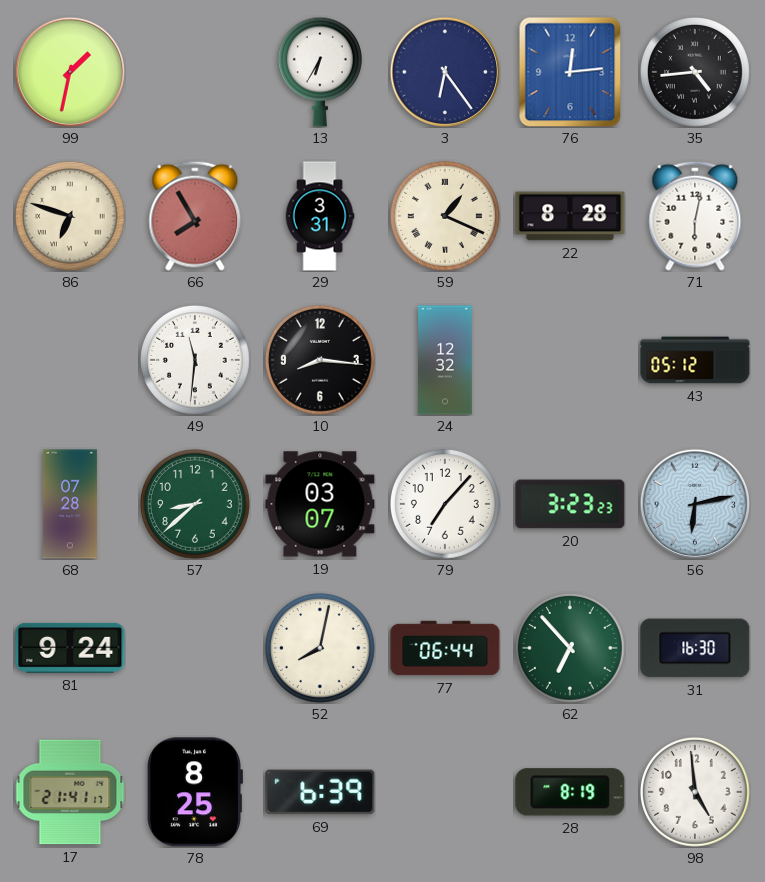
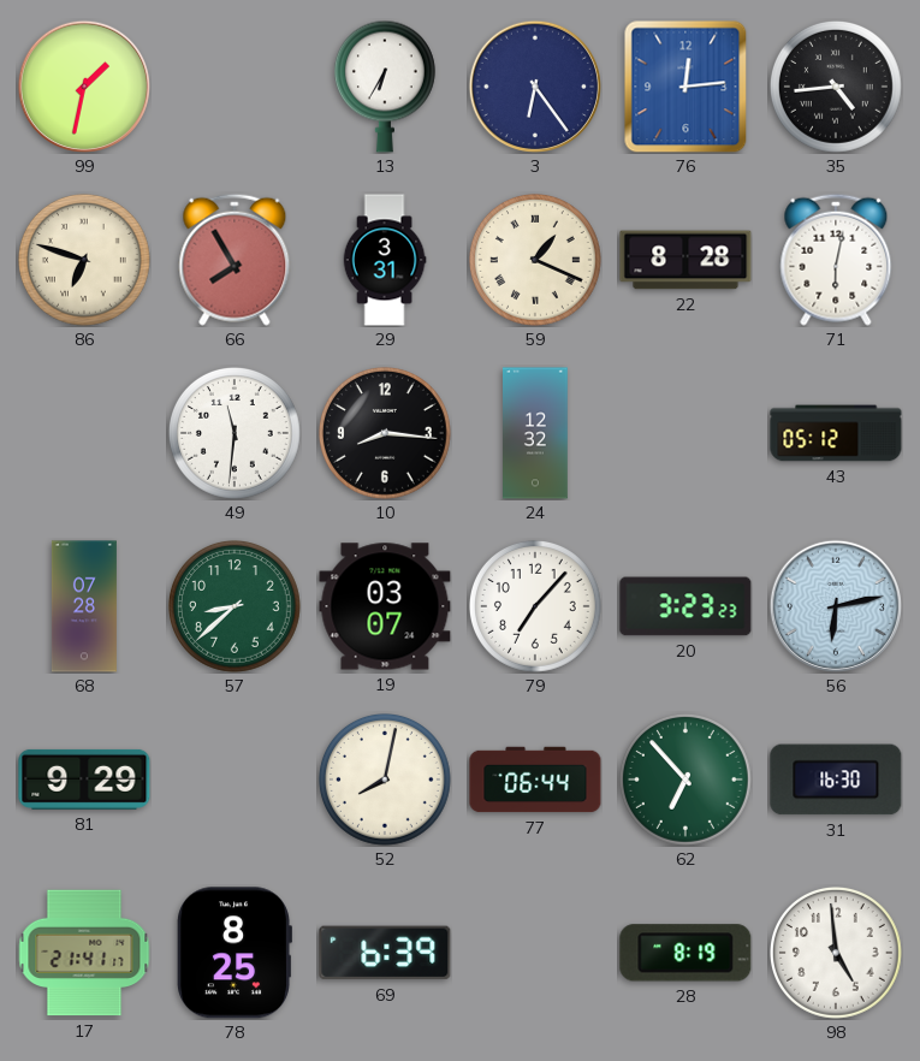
81: 9:24 -> 9:29 (84, 780)
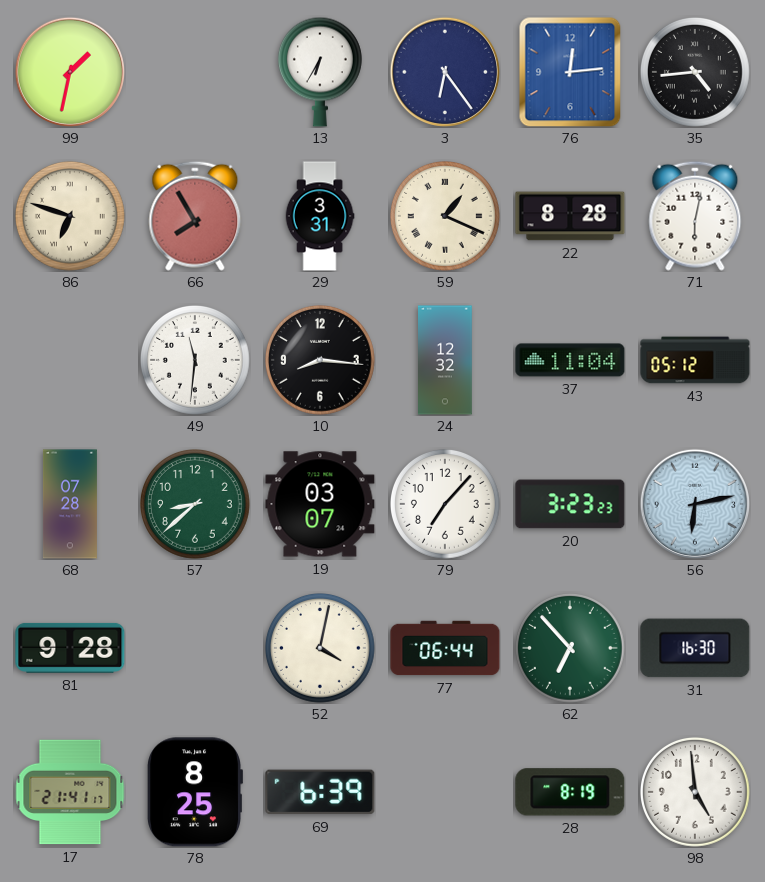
37: none -> 11:04 (570, 360)
81: 9:29 -> 9:28 (70, 648)
52: 8:02 -> 4:02 (321, 649)
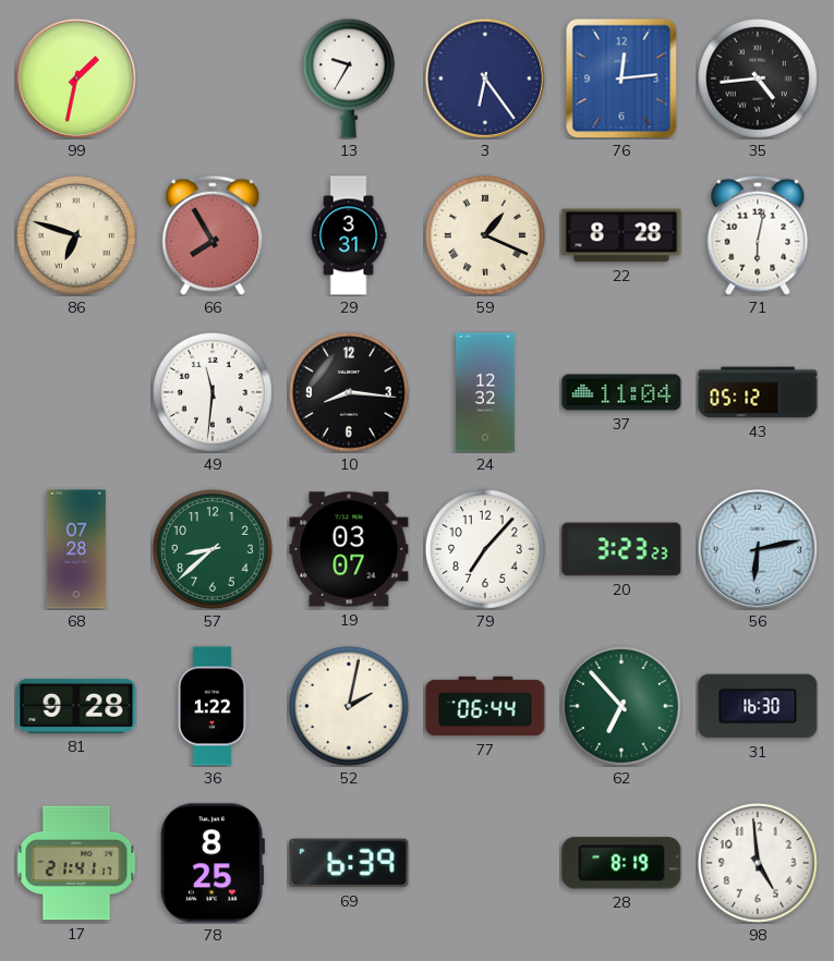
13: 6:35 -> 9:35 (349, 78)
36: none -> 1:22 (213, 706)
52: 4:02 -> 2:02 (350, 707)
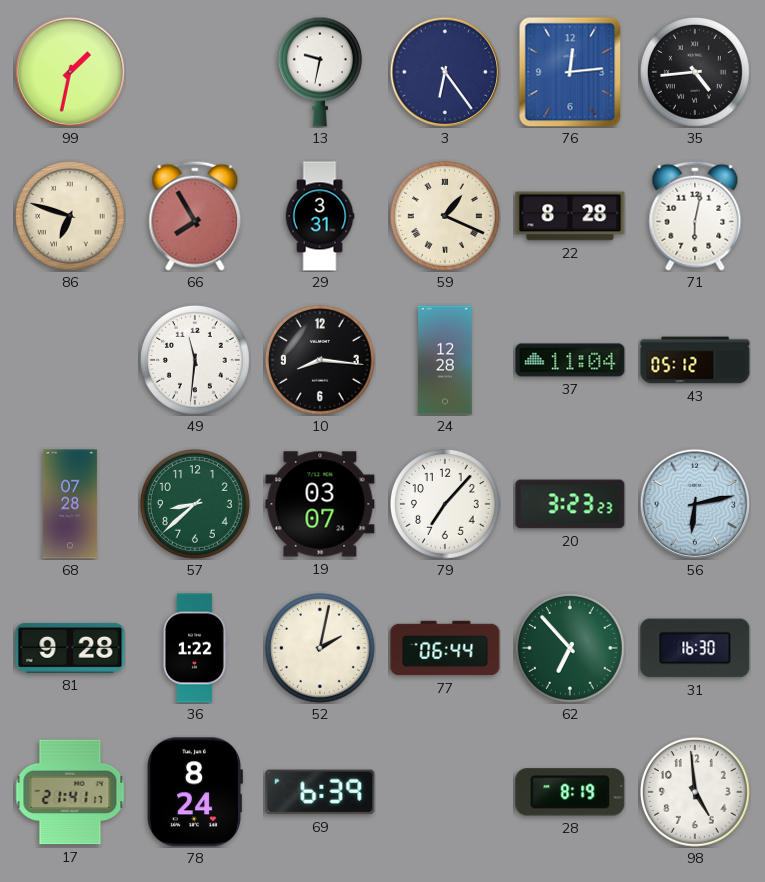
13: 9:35 -> 9:32 (320, 72)
24: 12:32 -> 12:28 (445, 360)
78: 8:25 -> 8:24 (195, 792)
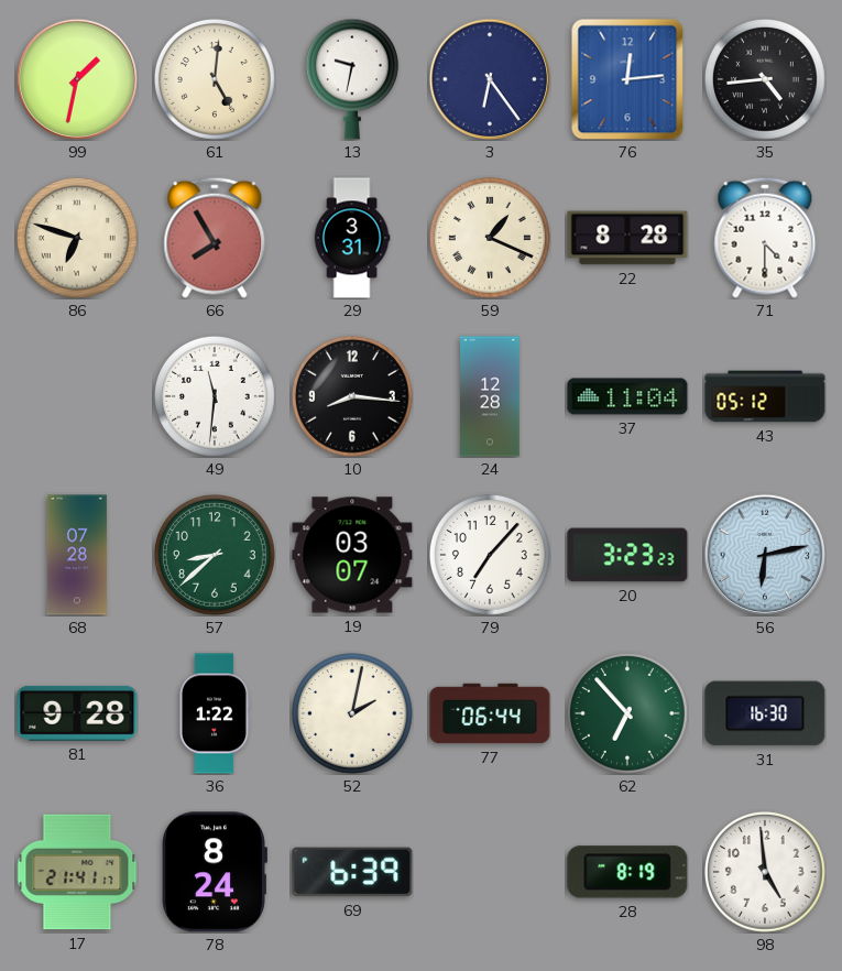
61: none -> 5:01 (216, 80)
71: 6:02 -> 4:30 (765, 238)
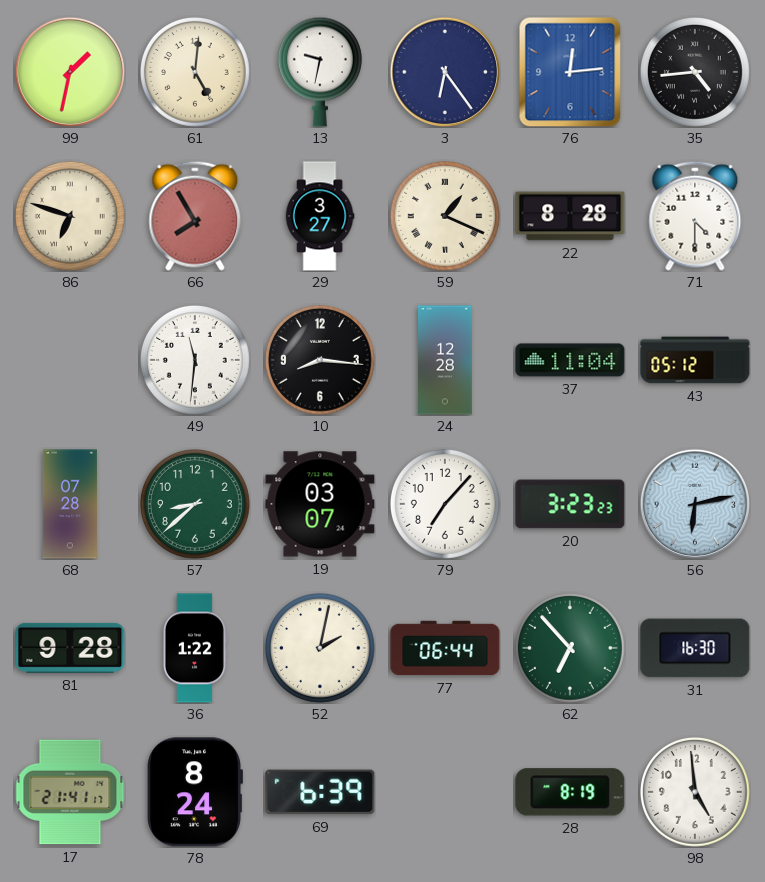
29: 3:31 -> 3:27 (320, 216)
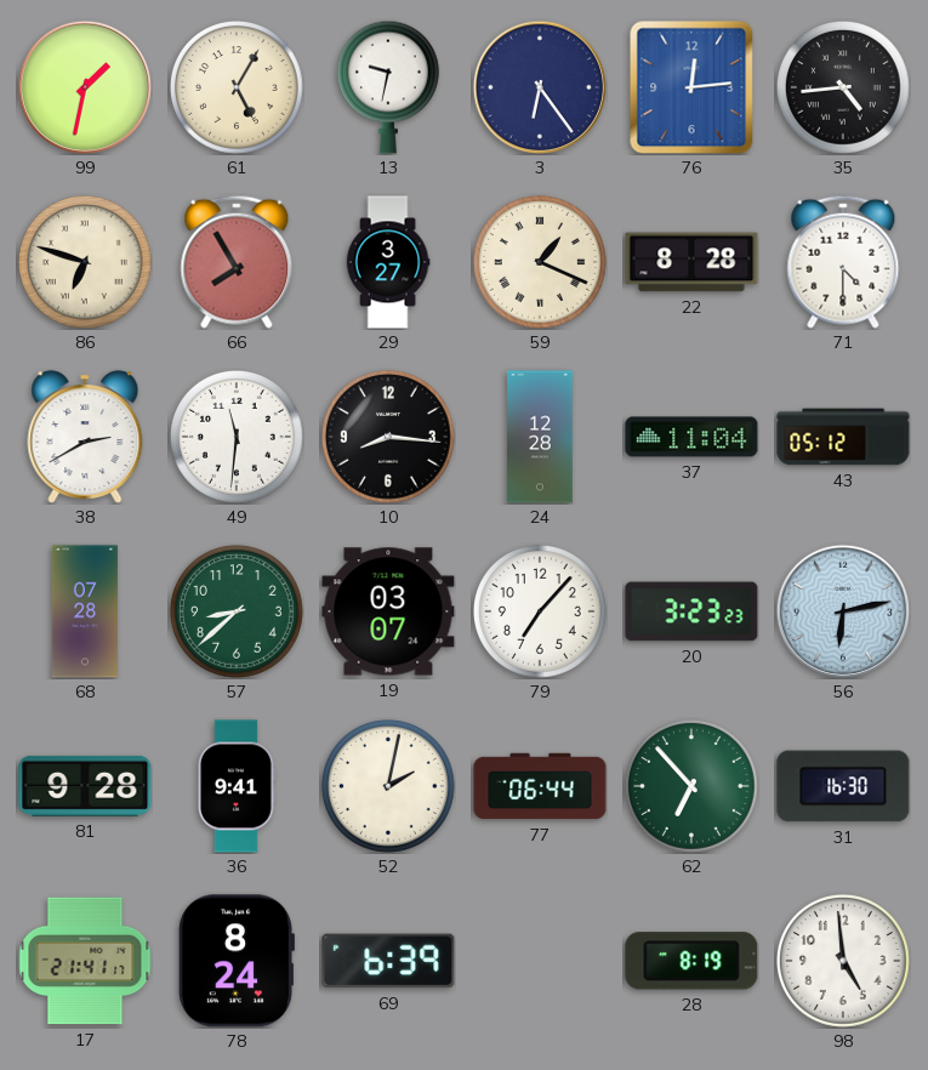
61: 5:01 -> 5:05 (238, 89)
38: none -> 2:40 (85, 437)
36: 1:22 -> 9:41 (237, 786)
